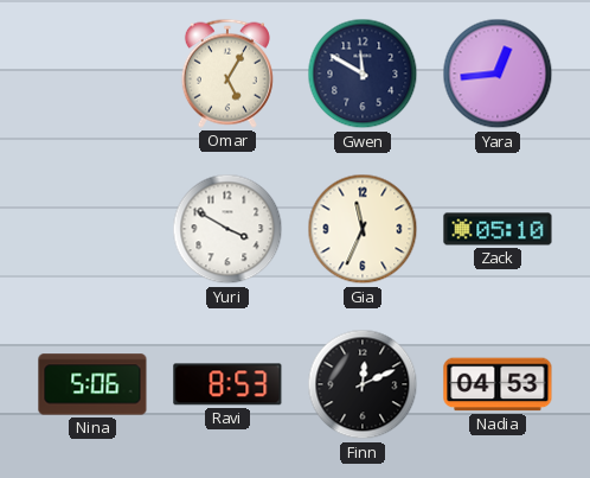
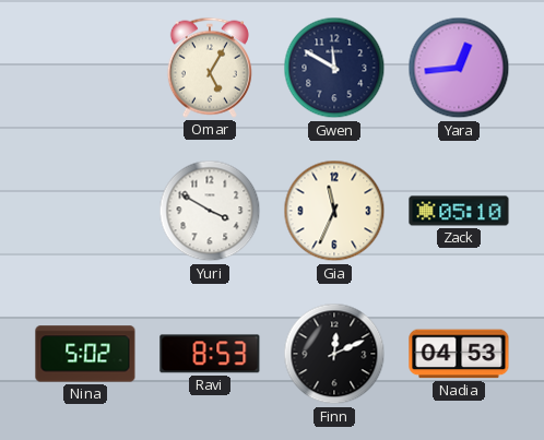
Nina: 5:06 -> 5:02 (85, 354)
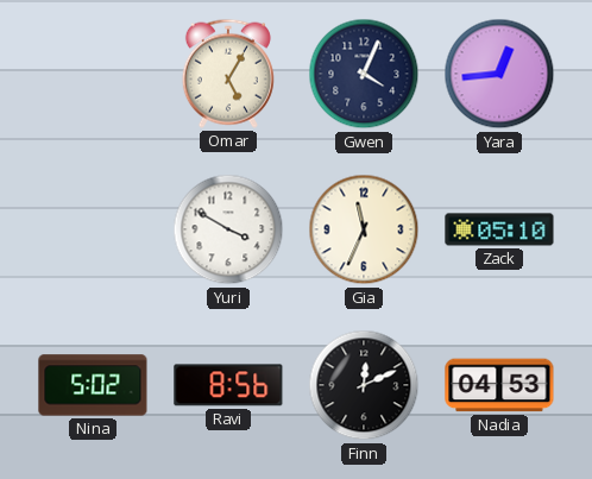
Gwen: 11:50 -> 4:04 (364, 74)
Ravi: 8:53 -> 8:56 (228, 385)
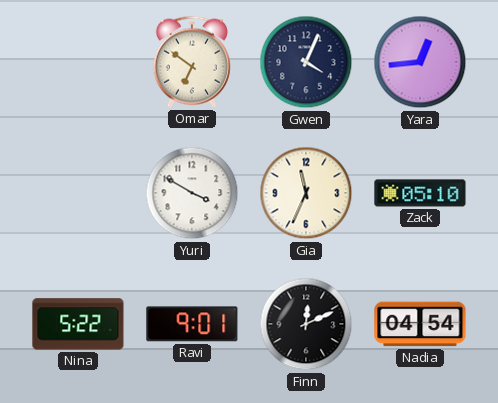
Omar: 5:05 -> 6:51 (192, 62)
Nina: 5:02 -> 5:22 (78, 324)
Ravi: 8:56 -> 9:01 (192, 324)
Nadia: 04:53 -> 04:54 (420, 324)
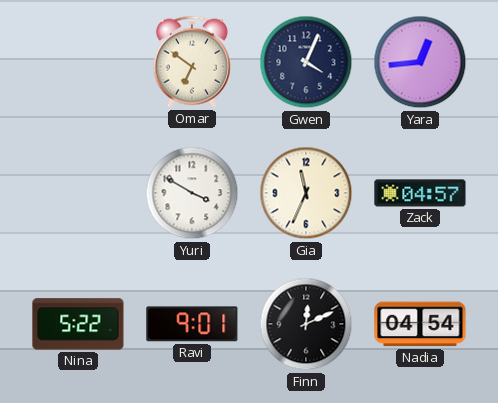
Zack: 05:10 -> 04:57 (420, 193)
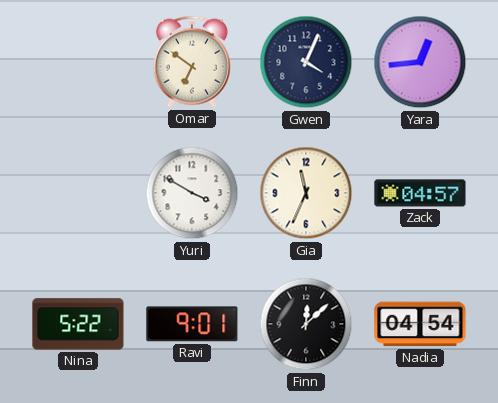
Finn: 12:11 -> 12:08 (306, 324)
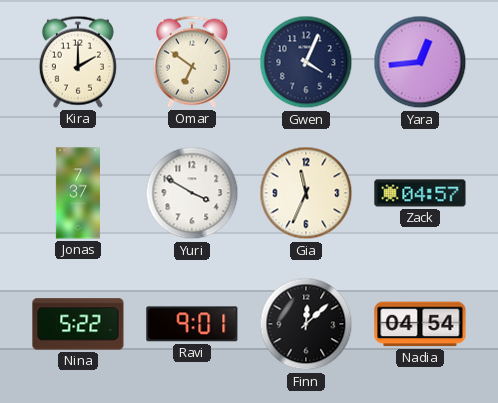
Kira: none -> 2:00 (78, 62)
Jonas: none -> 7:37 (78, 193)
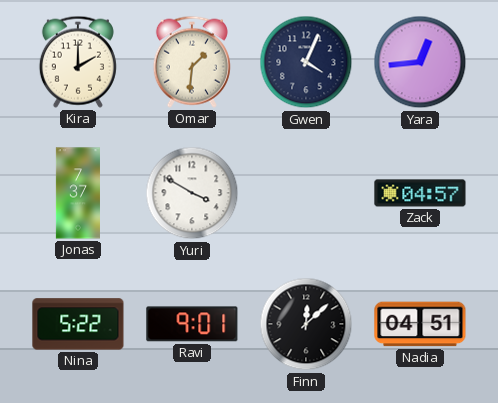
Omar: 6:51 -> 1:31 (192, 62)
Gia: 11:34 -> none (306, 193)
Nadia: 04:54 -> 04:51 (420, 324)
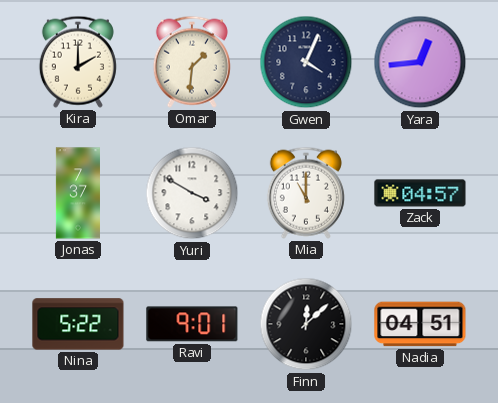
Mia: none -> 11:00 (306, 193)
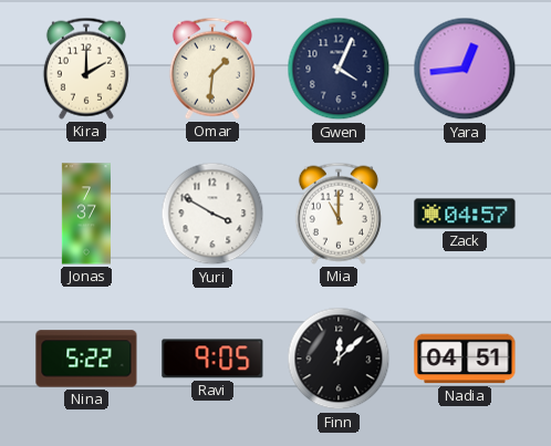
Ravi: 9:01 -> 9:05 (212, 359)
